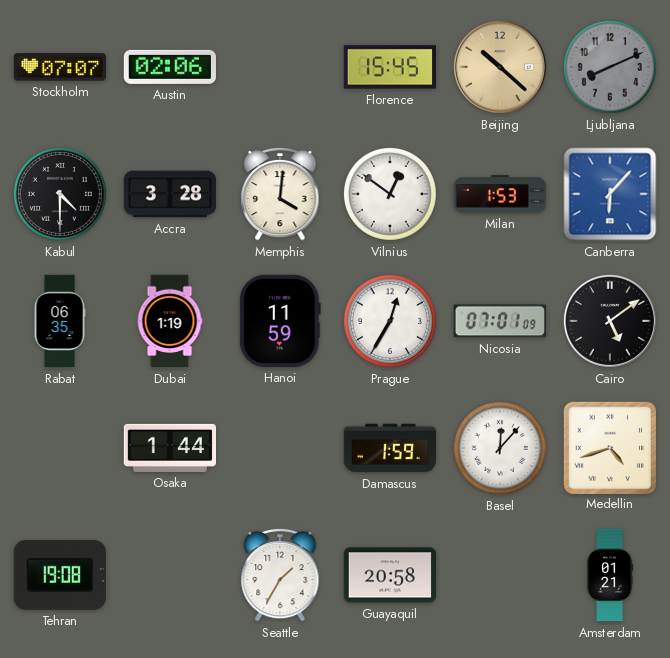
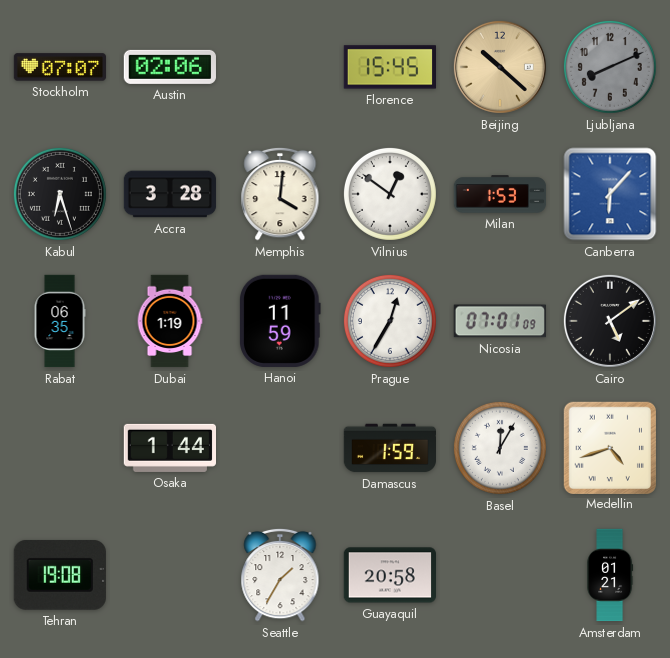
Kabul: 4:30 -> 6:27 (60, 194)
Basel: 12:07 -> 12:05 (500, 448)
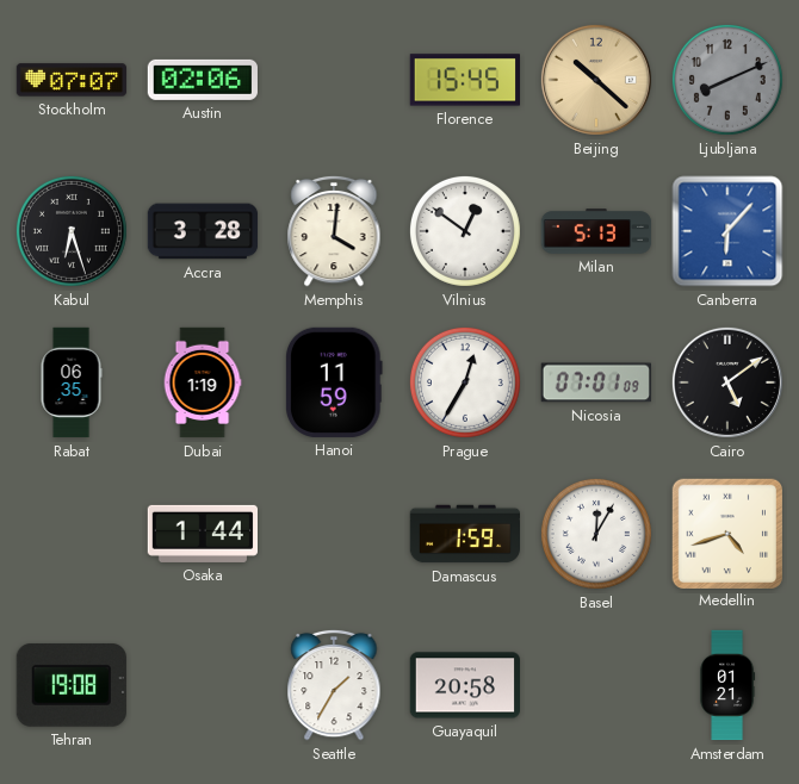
Milan: 1:53 -> 5:13 (596, 231)
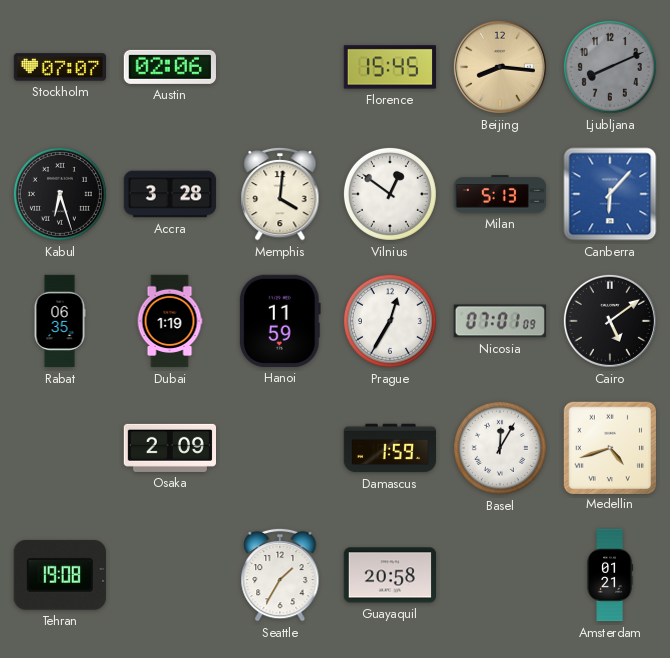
Beijing: 10:22 -> 8:16 (500, 67)
Osaka: 1:44 -> 2:09 (169, 448)
